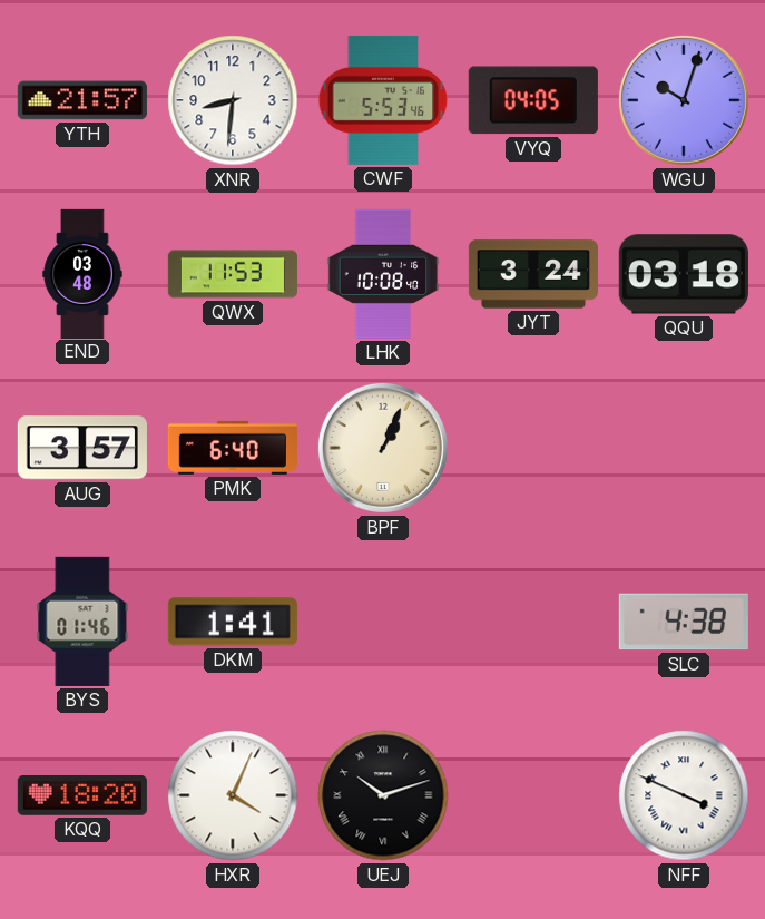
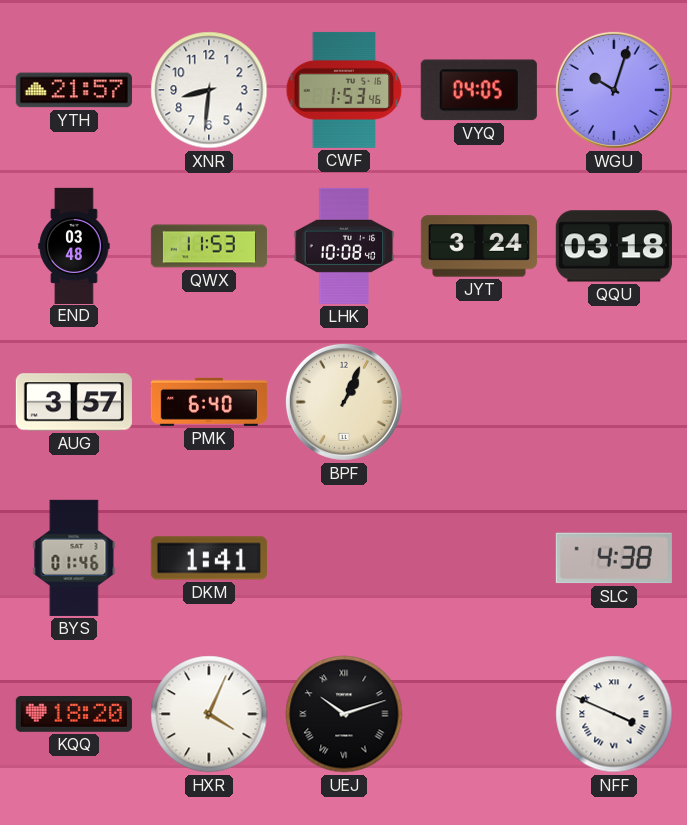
CWF: 5:53 -> 1:53 (344, 90)
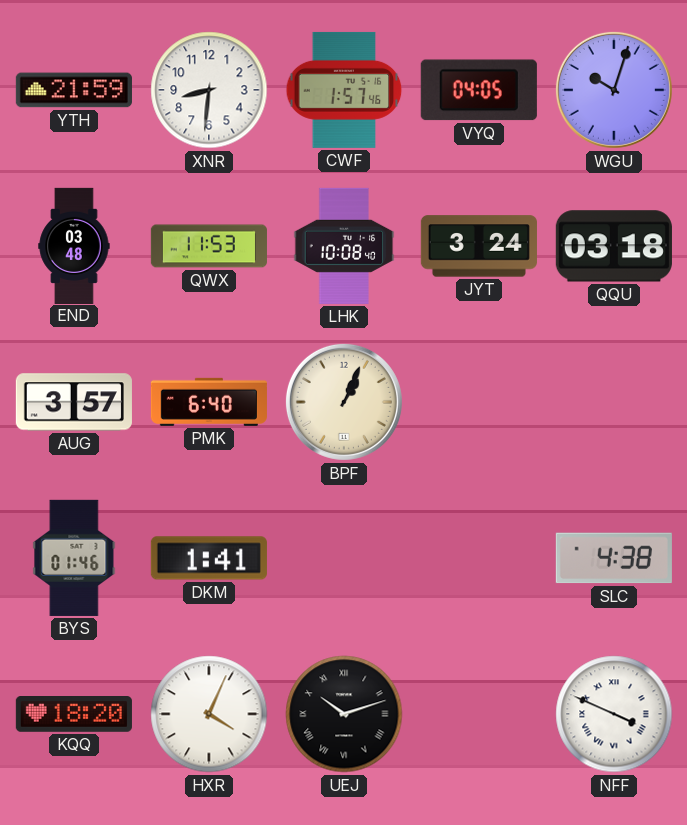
YTH: 21:57 -> 21:59 (74, 90)
CWF: 1:53 -> 1:57 (344, 90)
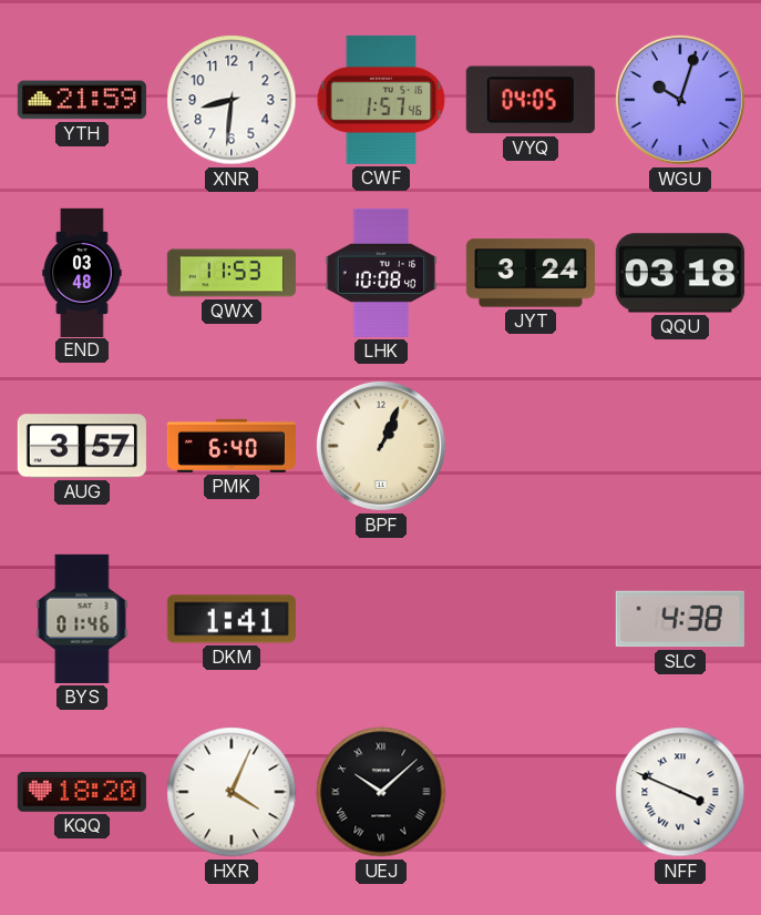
UEJ: 10:12 -> 10:08 (381, 792)
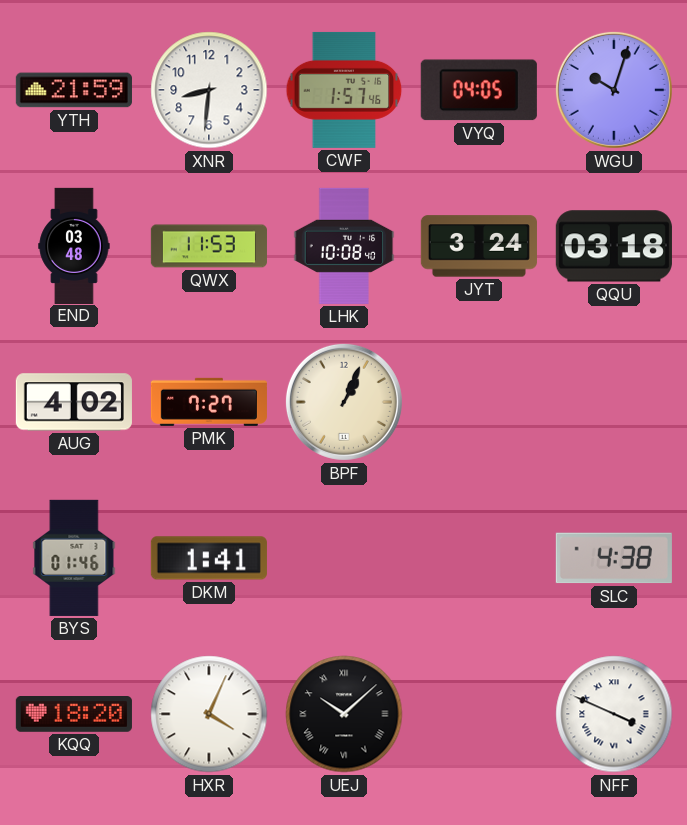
AUG: 3:57 -> 4:02 (74, 402)
PMK: 6:40 -> 7:27 (209, 402)
